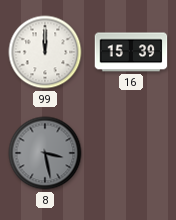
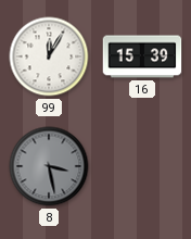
99: 12:00 -> 12:05 (49, 56)
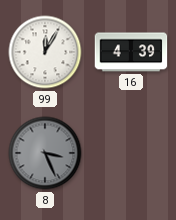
16: 15:39 -> 4:39 (131, 52)
8: 3:28 -> 3:26 (45, 153)
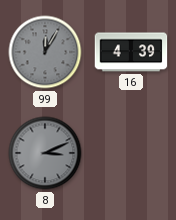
99 dial: white -> grey (45, 52)
8: 3:26 -> 3:11 (45, 153)
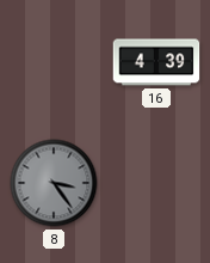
99: 12:05 -> none (45, 52)
8: 3:11 -> 3:24 (54, 183)
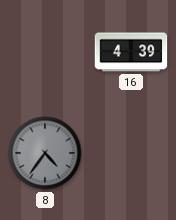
8: 3:24 -> 4:36 (45, 153)
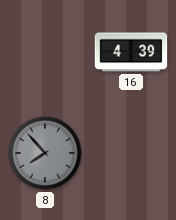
8: 4:36 -> 7:53 (45, 153)
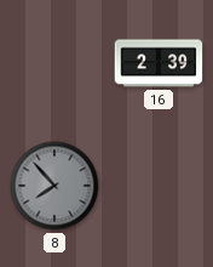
16: 4:39 -> 2:39 (159, 63)
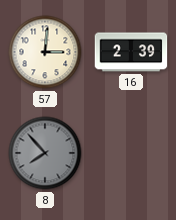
57: none -> 3:01 (45, 52)
